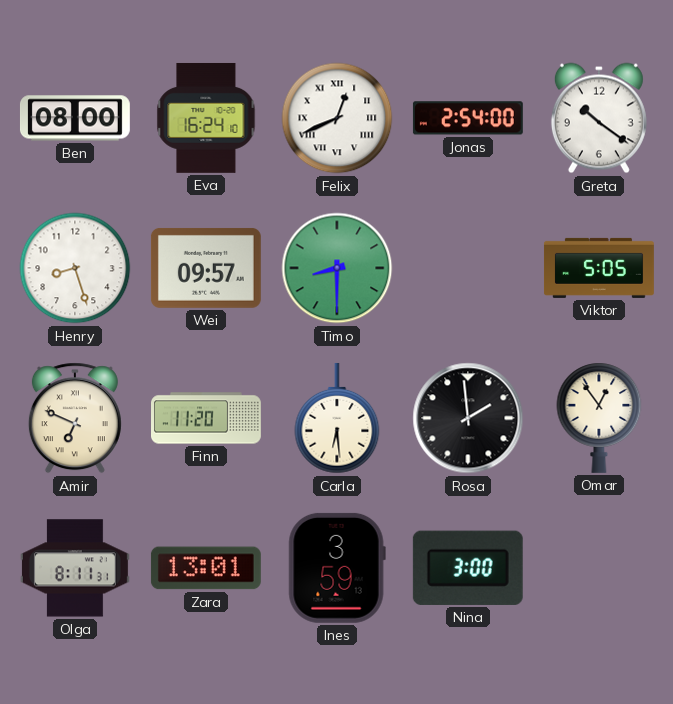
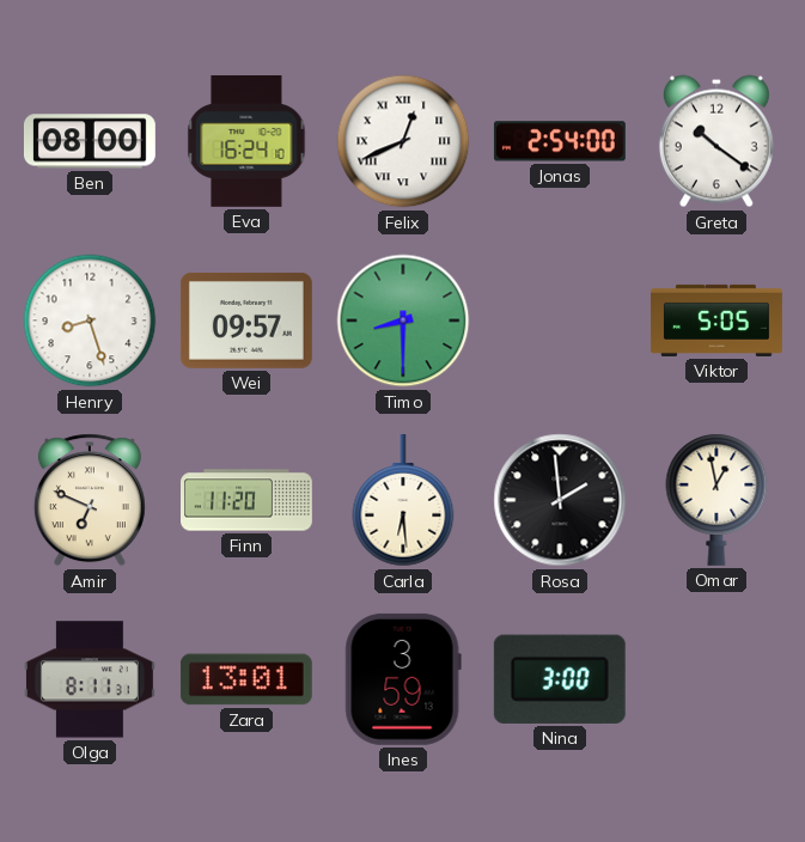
Omar: 12:54 -> 12:58 (716, 500)
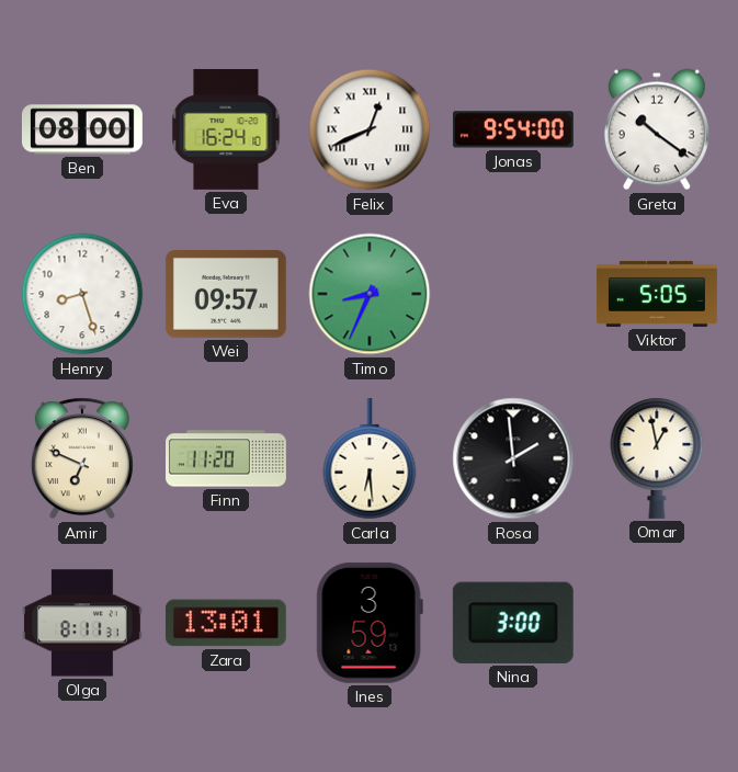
Jonas: 2:54 -> 9:54 (513, 129)
Timo: 8:30 -> 8:34 (370, 294)
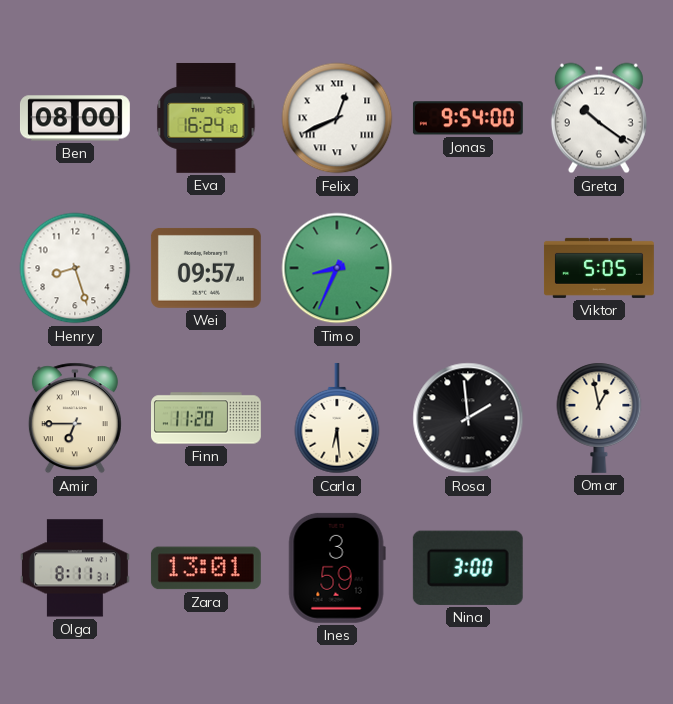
Amir: 6:49 -> 6:45 (75, 418)
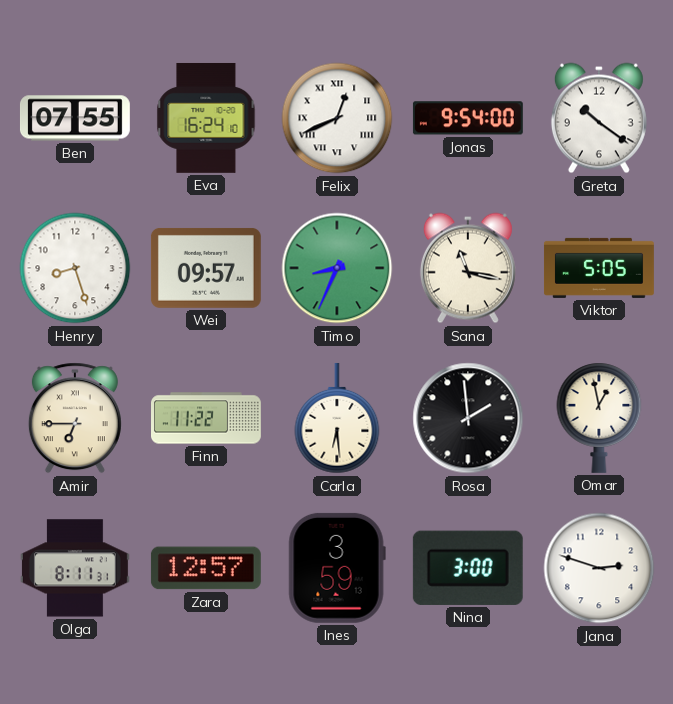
Ben: 08:00 -> 07:55 (75, 118)
Sana: none -> 11:17 (468, 268)
Finn: 11:20 -> 11:22 (207, 418)
Zara: 13:01 -> 12:57 (206, 568)
Jana: none -> 2:48 (599, 568)
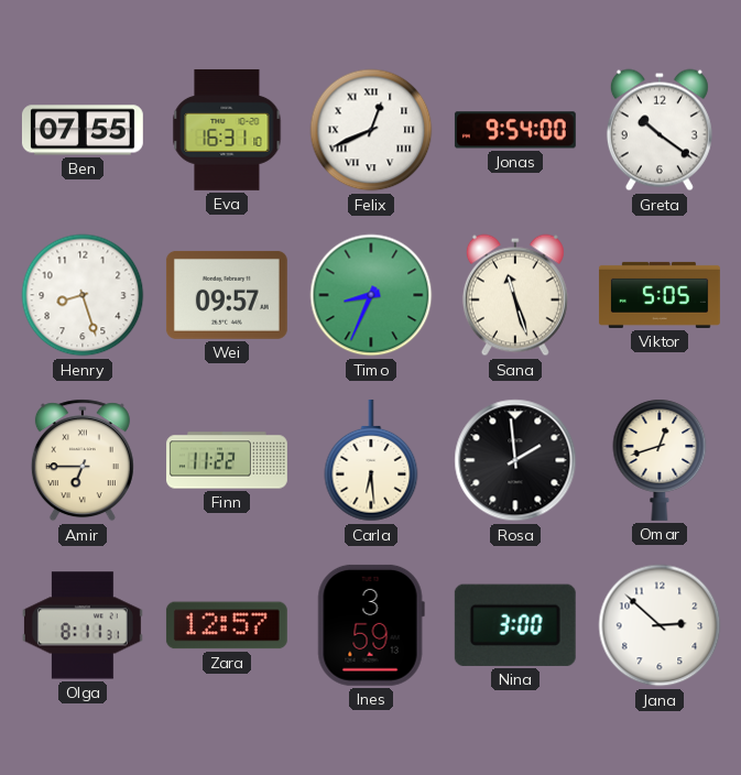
Eva: 16:24 -> 16:31 (227, 130)
Sana: 11:17 -> 11:27 (515, 295)
Omar: 12:58 -> 12:42 (660, 460)
Jana: 2:48 -> 2:52 (660, 625)
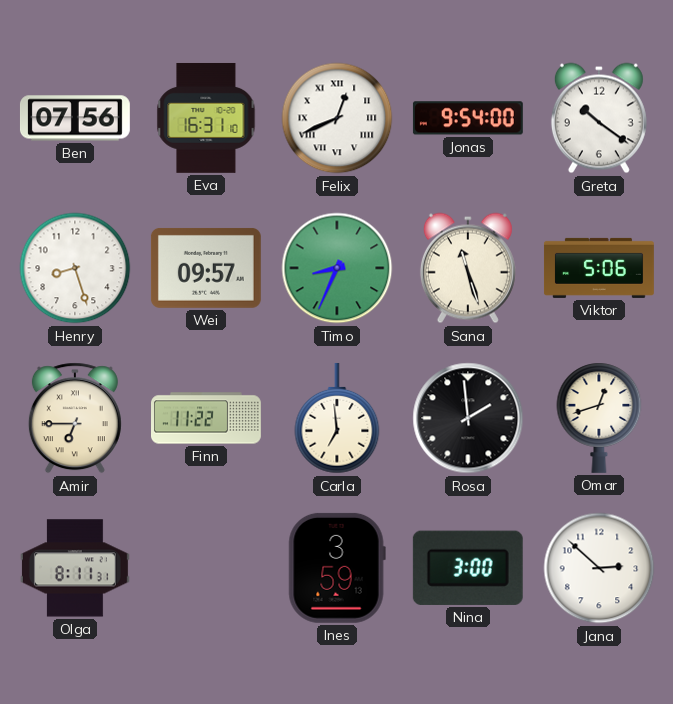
Ben: 07:55 -> 07:56 (75, 118)
Viktor: 5:05 -> 5:06 (599, 268)
Carla: 6:29 -> 6:59 (337, 418)
Zara: 12:57 -> none (227, 625)
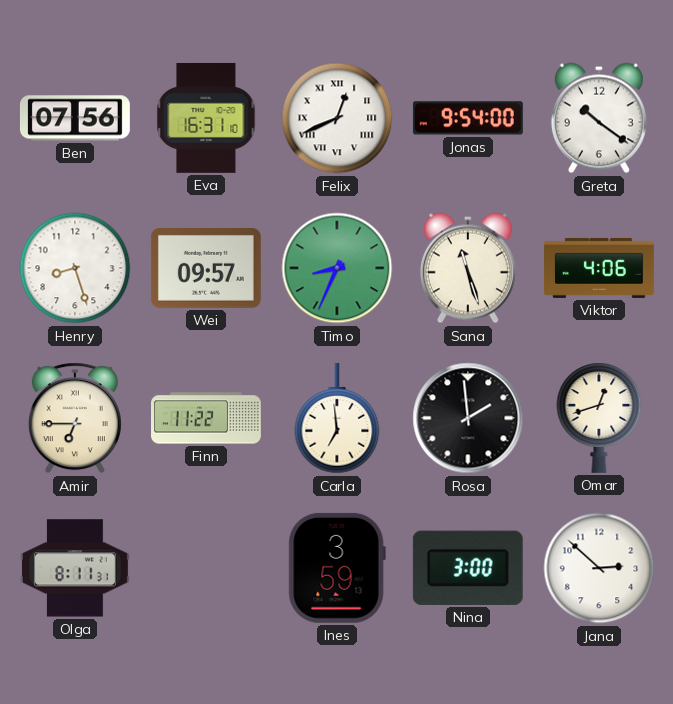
Viktor: 5:06 -> 4:06 (599, 268)
